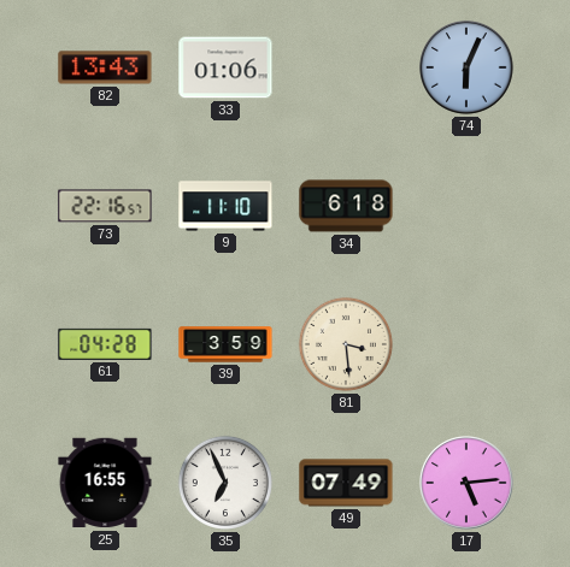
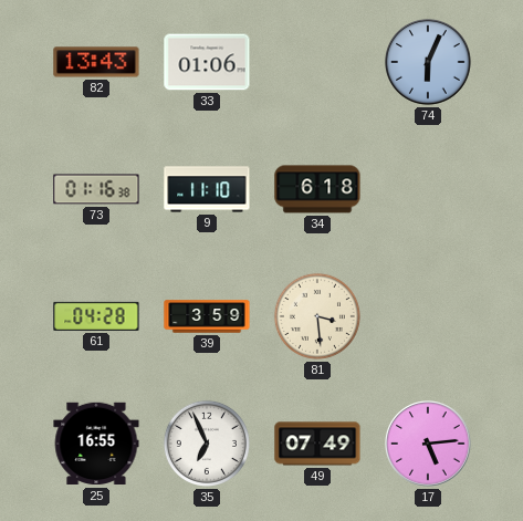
73: 22:16 -> 01:16 (96, 189)
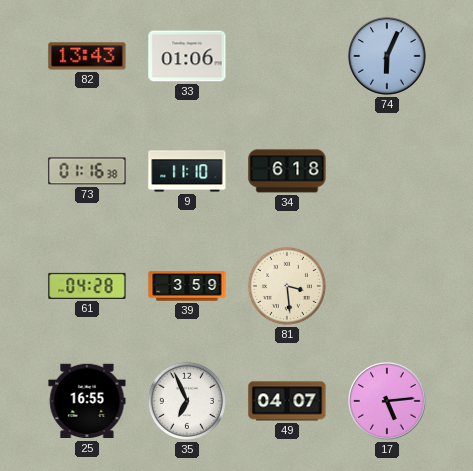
49: 07:49 -> 04:07 (287, 401)
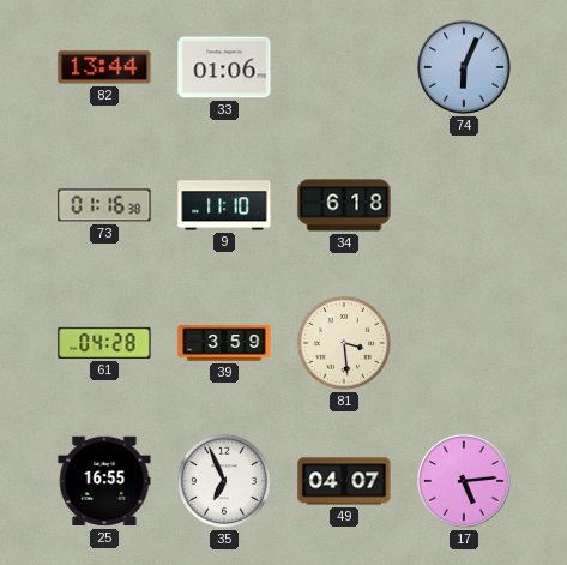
82: 13:43 -> 13:44 (104, 67)
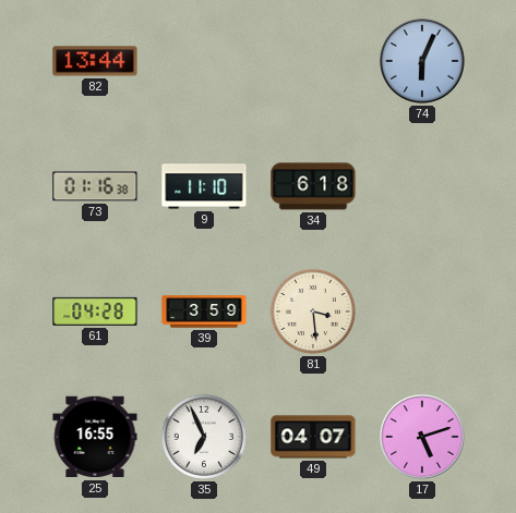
33: 01:06 -> none (224, 67)
17: 5:14 -> 5:12 (423, 438)
